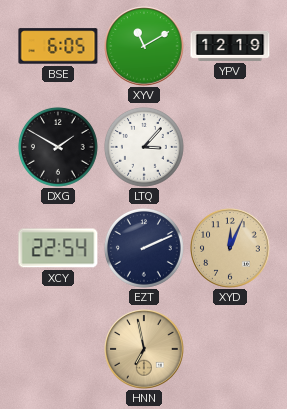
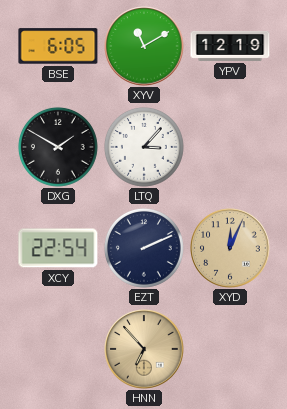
HNN: 6:58 -> 6:53 (144, 349)
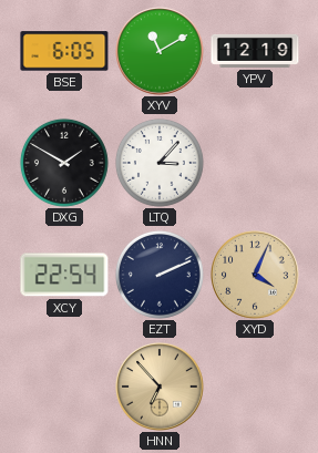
XYD: 12:04 -> 4:04 (255, 275)
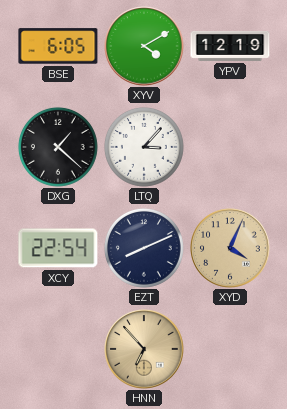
XYV: 11:10 -> 4:10 (144, 46)
DXG: 1:50 -> 1:22 (58, 147)
EZT: 2:11 -> 8:11 (144, 248)
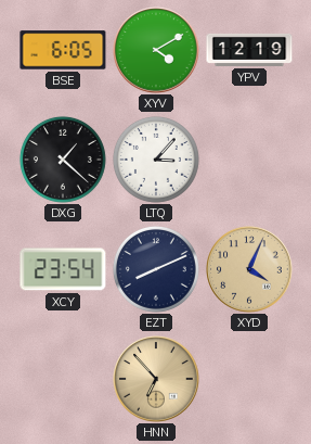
XCY: 22:54 -> 23:54 (63, 269)
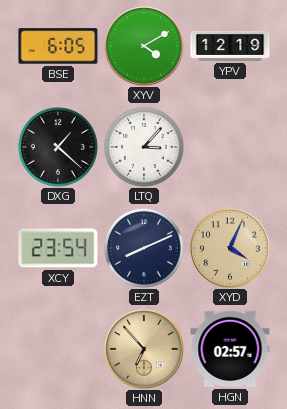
HGN: none -> 02:57 (230, 349)
